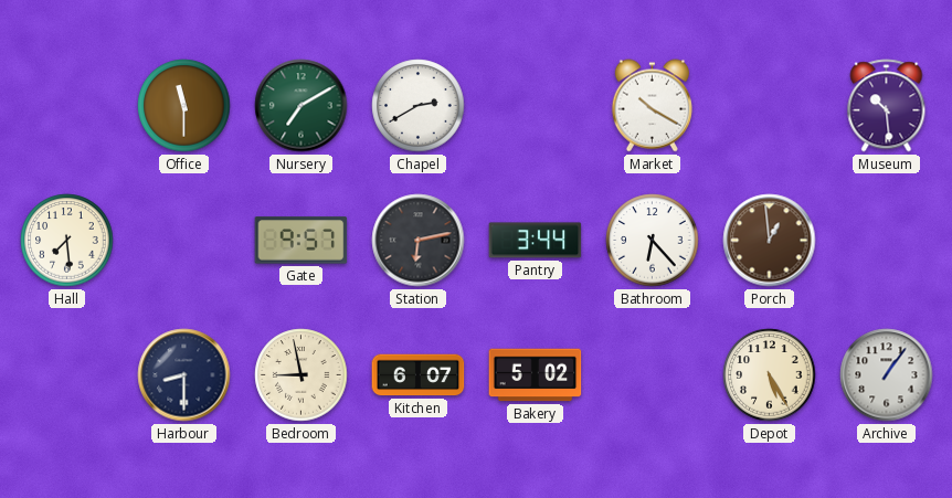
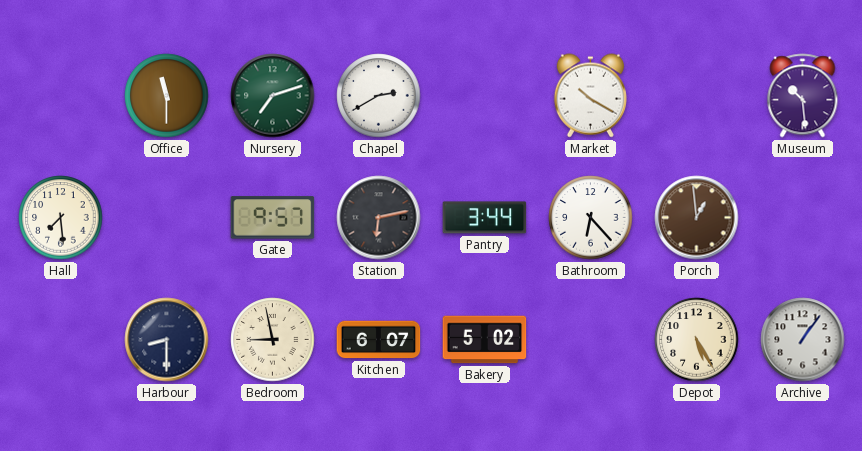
Nursery: 7:10 -> 7:12 (273, 96)
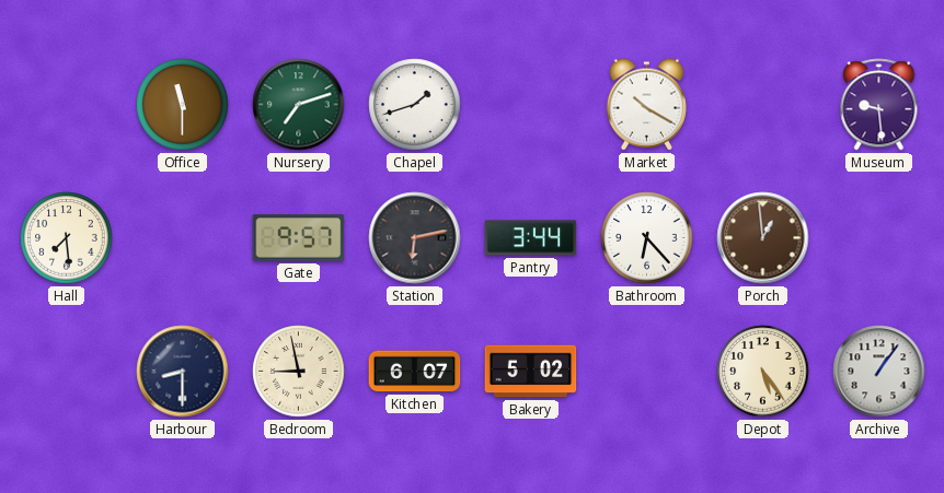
Chapel: 2:40 -> 1:42 (415, 105)
Museum: 10:29 -> 9:29 (879, 105)
Depot: 5:25 -> 5:24 (763, 372)
